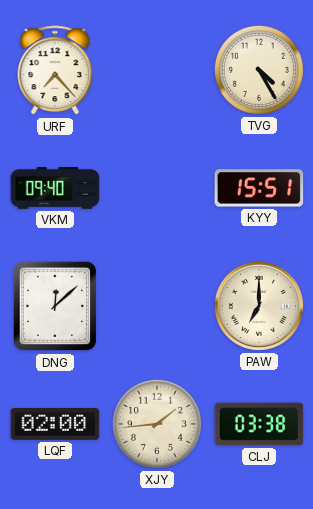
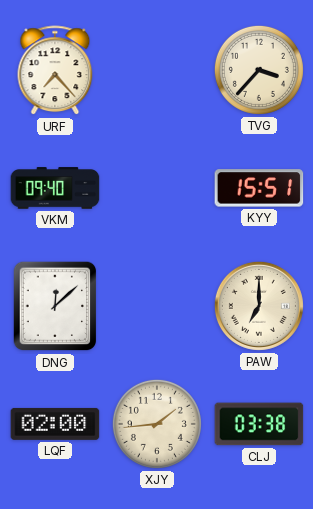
TVG: 4:25 -> 3:37 (259, 70)
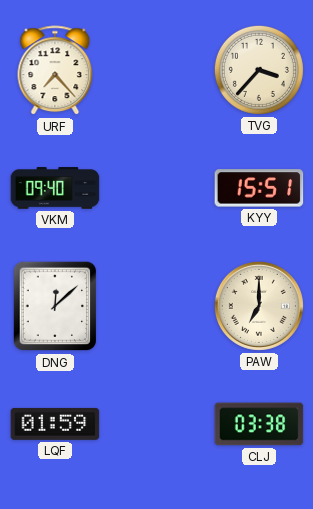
LQF: 02:00 -> 01:59 (55, 424)
XJY: 1:44 -> none (157, 424)
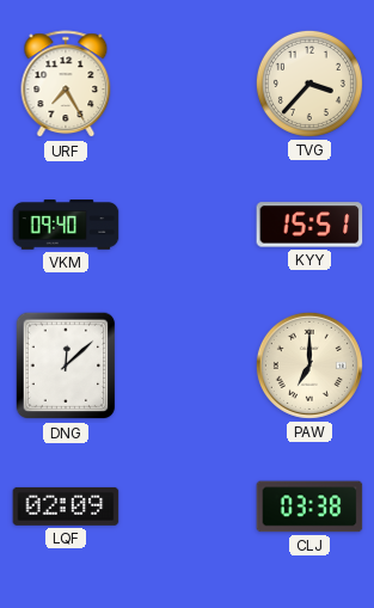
URF: 7:23 -> 7:25 (66, 85)
LQF: 01:59 -> 02:09 (66, 506)
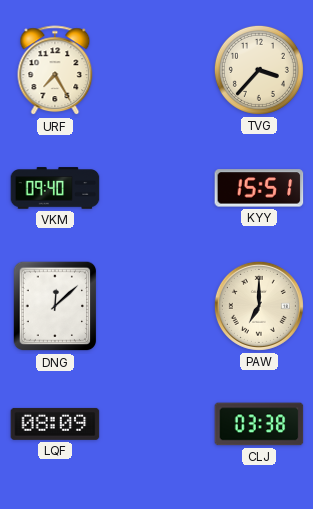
LQF: 02:09 -> 08:09 (55, 424)
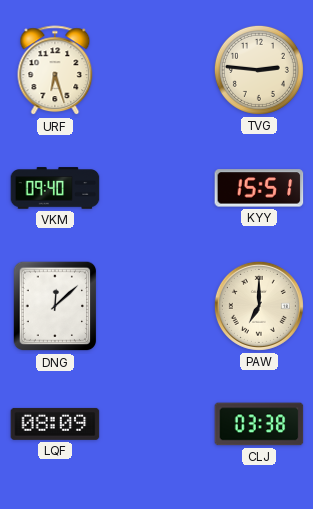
URF: 7:25 -> 6:27 (55, 71)
TVG: 3:37 -> 2:46 (259, 70)
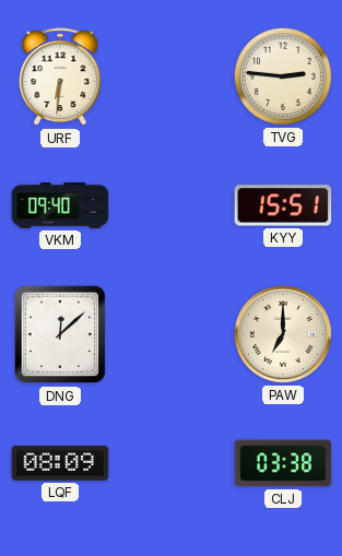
URF: 6:27 -> 6:31 (60, 78)
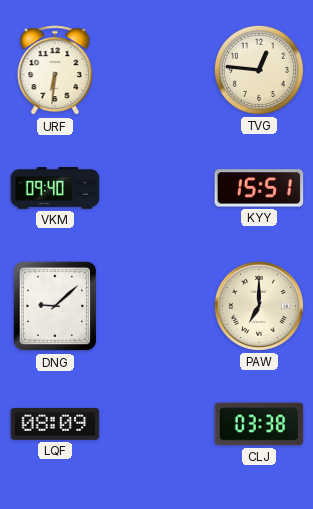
TVG: 2:46 -> 12:46 (259, 70)
DNG: 12:08 -> 9:08 (55, 306)
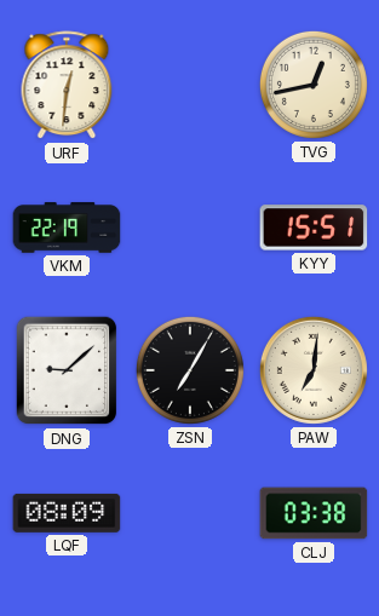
URF: 6:31 -> 12:31 (67, 86)
TVG: 12:46 -> 12:43 (314, 85)
VKM: 09:40 -> 22:19 (67, 228)
ZSN: none -> 7:05 (190, 370)
PAW: 7:00 -> 7:01 (314, 370)
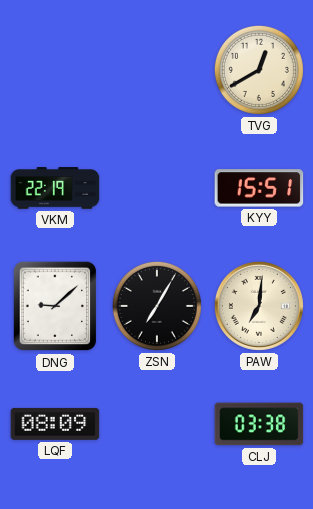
URF: 12:31 -> none (67, 86)
TVG: 12:43 -> 12:40 (259, 70)
